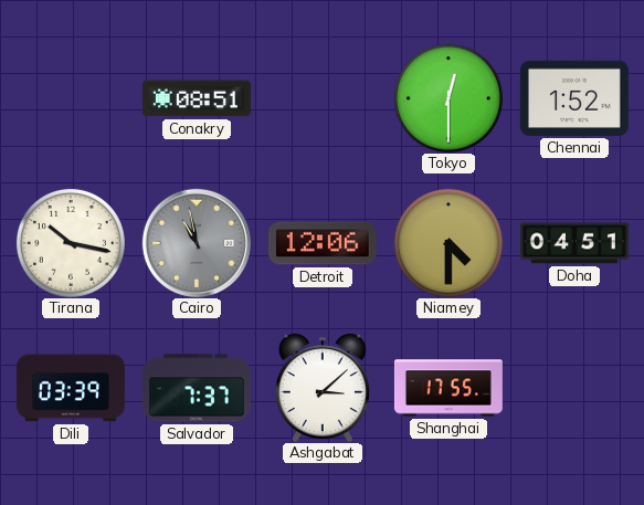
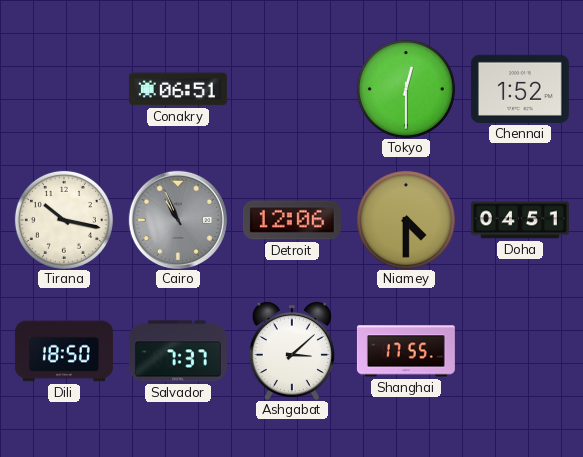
Conakry: 08:51 -> 06:51 (178, 89)
Cairo: 10:58 -> 10:56 (177, 219)
Dili: 03:39 -> 18:50 (64, 351)
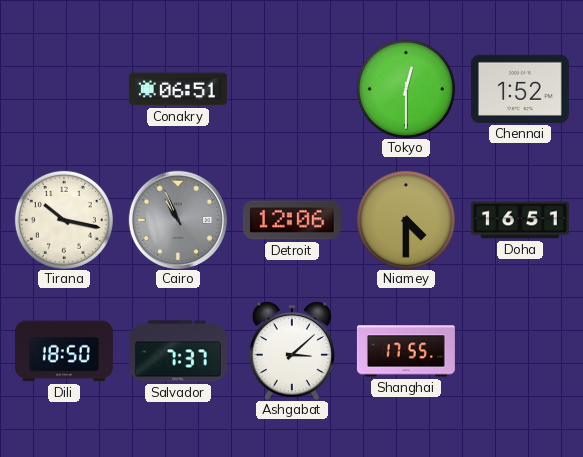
Doha: 04:51 -> 16:51 (520, 220)
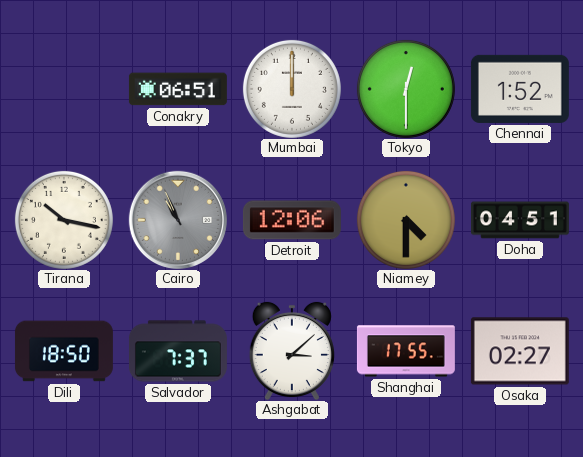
Mumbai: none -> 12:00 (292, 89)
Doha: 16:51 -> 04:51 (520, 220)
Osaka: none -> 02:27 (520, 351)
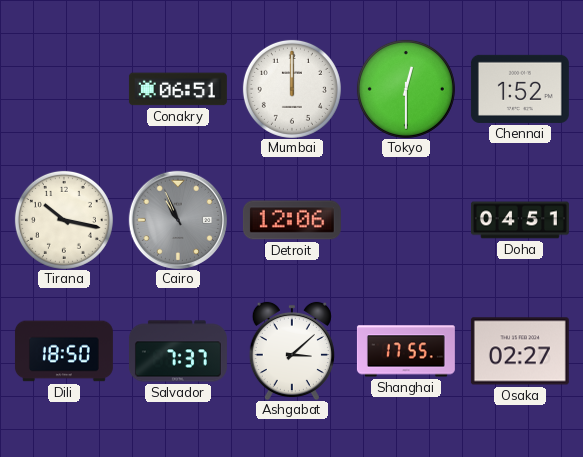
Niamey: 4:30 -> none (406, 220)
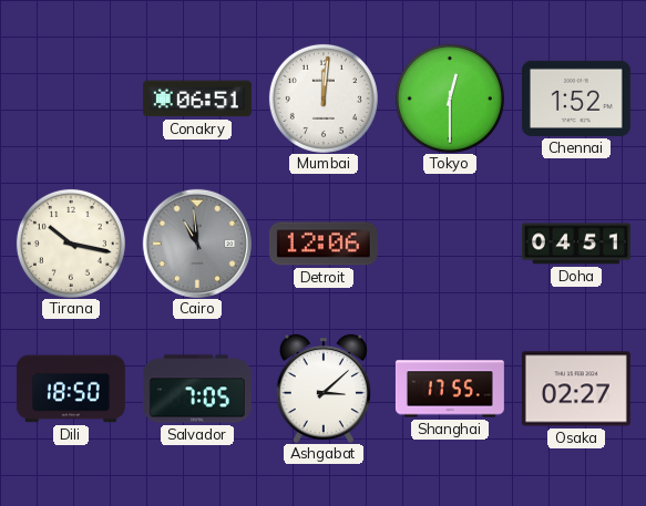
Mumbai: 12:00 -> 12:01 (324, 99)
Cairo: 10:56 -> 10:59 (196, 242)
Salvador: 7:37 -> 7:05 (197, 389)
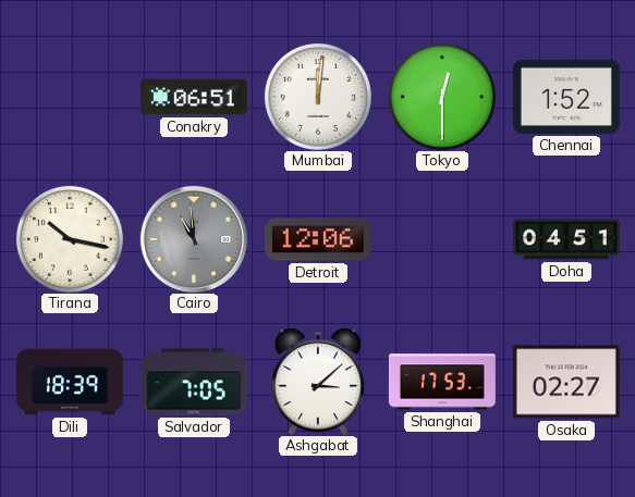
Dili: 18:50 -> 18:39 (70, 382)
Shanghai: 17:55 -> 17:53 (442, 382)
